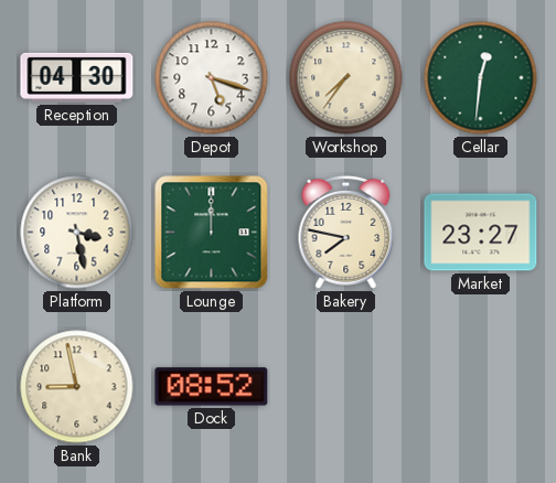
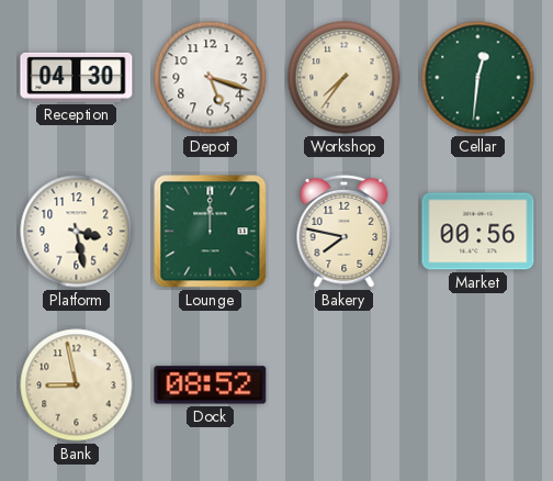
Market: 23:27 -> 00:56 (478, 232)
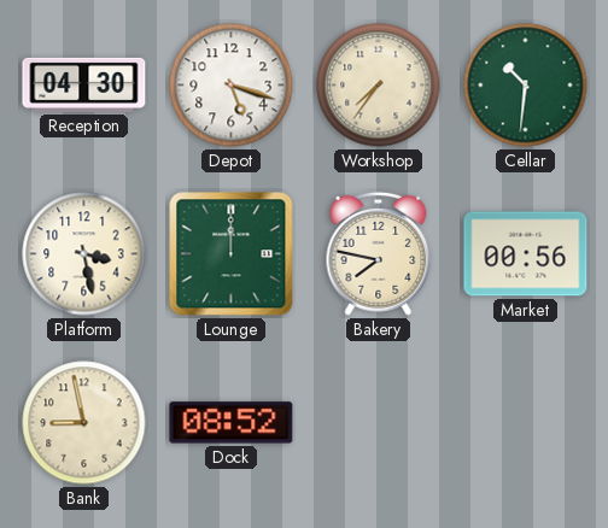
Cellar: 12:31 -> 10:31 (526, 86)
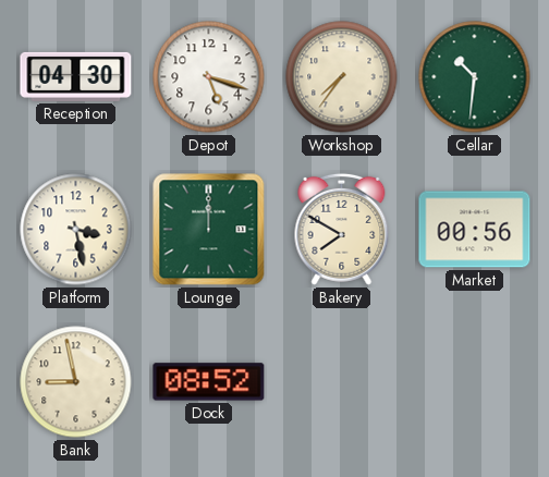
Bakery: 7:47 -> 7:50 (342, 229)
